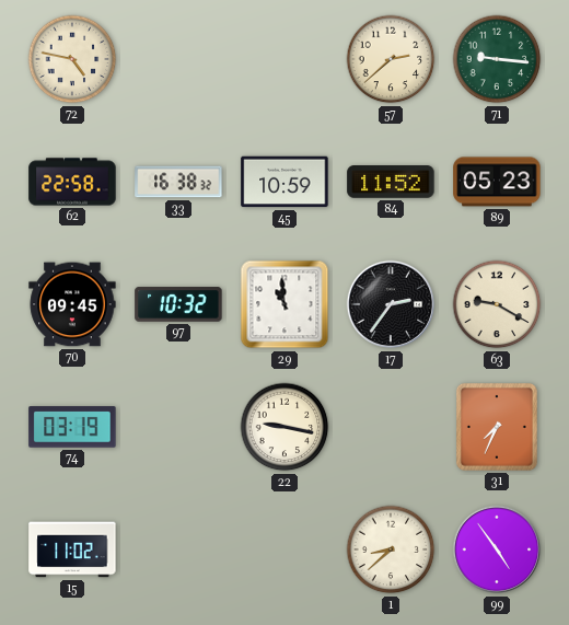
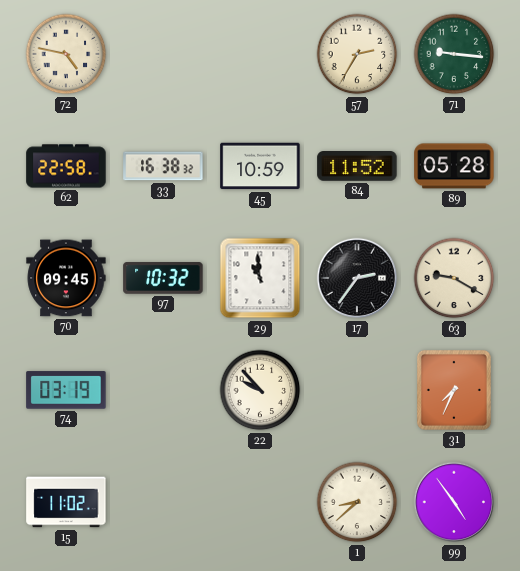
57: 2:38 -> 2:35 (357, 54)
89: 05:23 -> 05:28 (454, 166)
22: 9:17 -> 9:53 (260, 390)
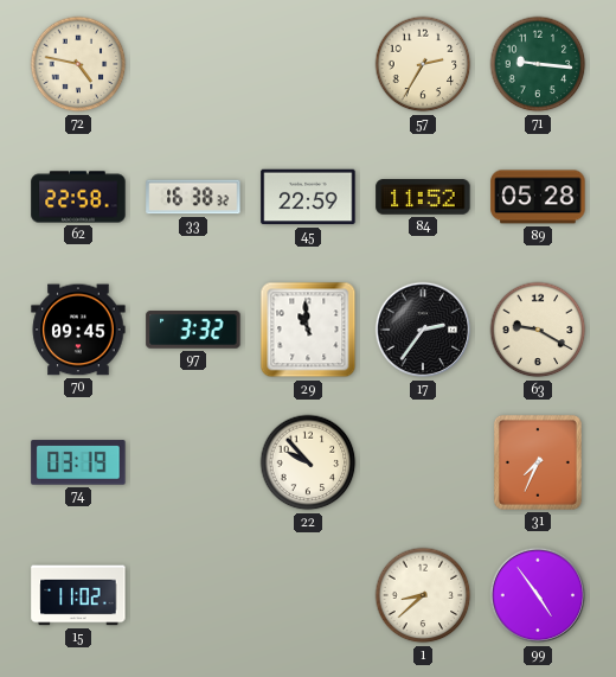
45: 10:59 -> 22:59 (308, 197)
97: 10:32 -> 3:32 (193, 330)
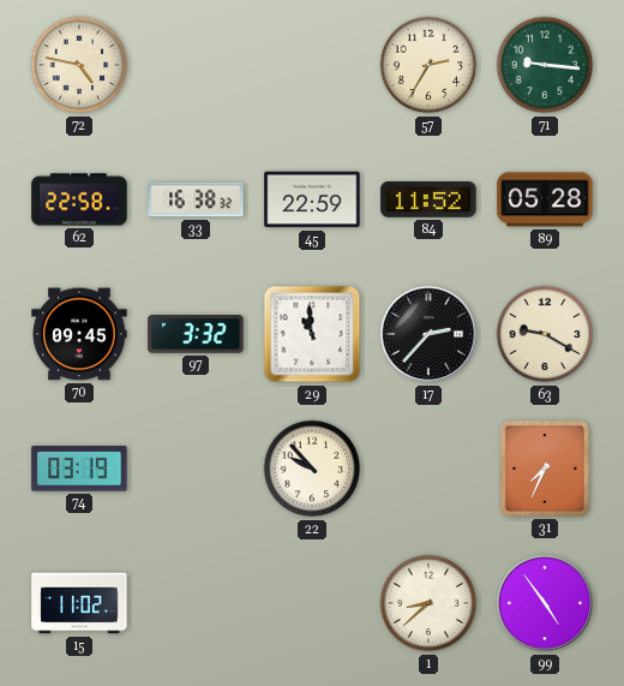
17: 2:36 -> 2:37 (428, 334)
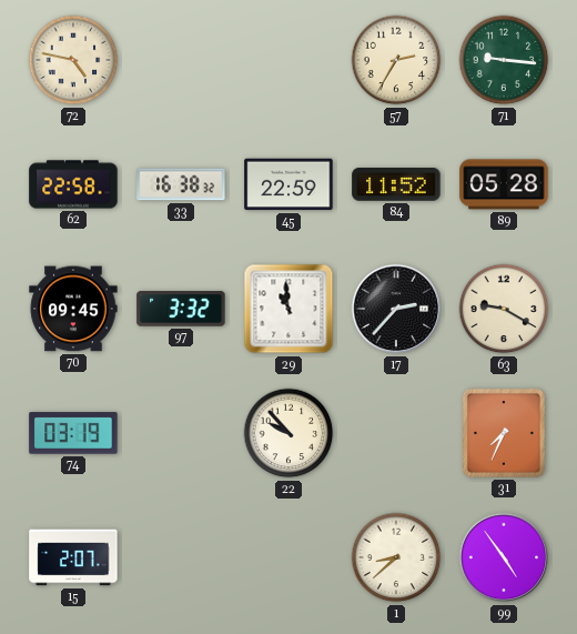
15: 11:02 -> 2:07 (73, 557)
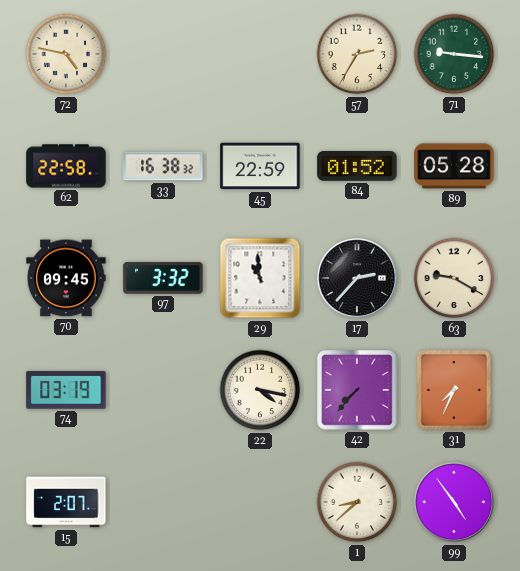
84: 11:52 -> 01:52 (357, 167)
22: 9:53 -> 4:17 (260, 390)
42: none -> 7:37 (358, 391)
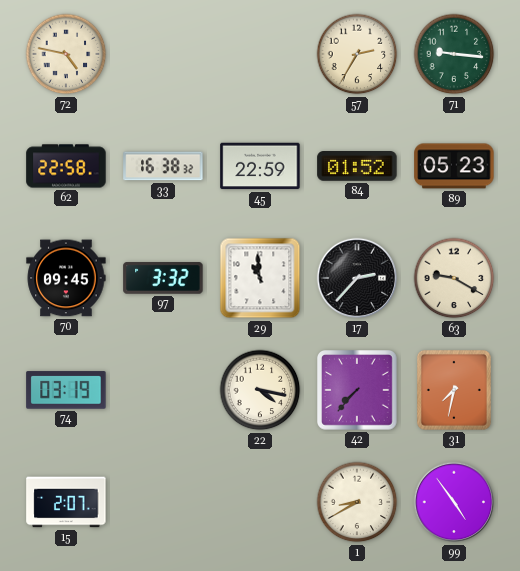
89: 05:28 -> 05:23 (454, 166)
31: 7:34 -> 7:32 (454, 390)
1: 8:38 -> 8:40 (357, 502)
